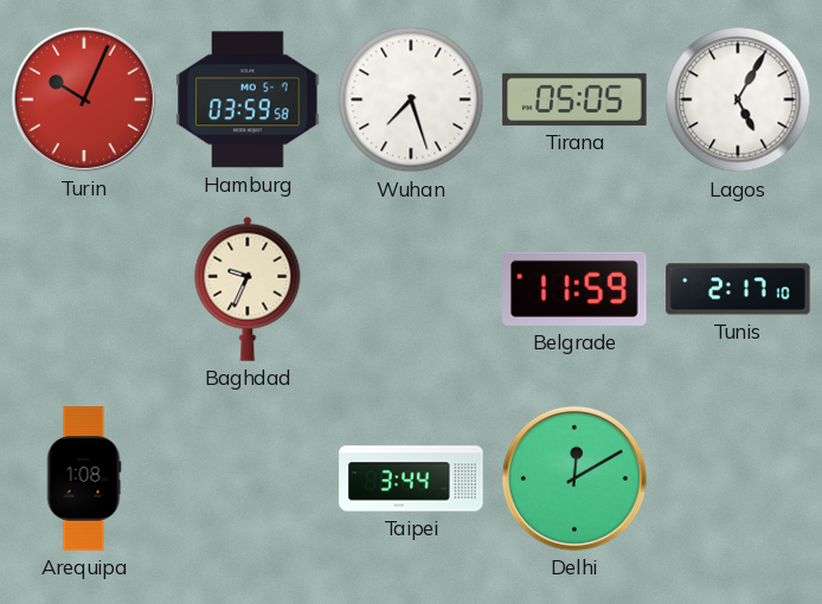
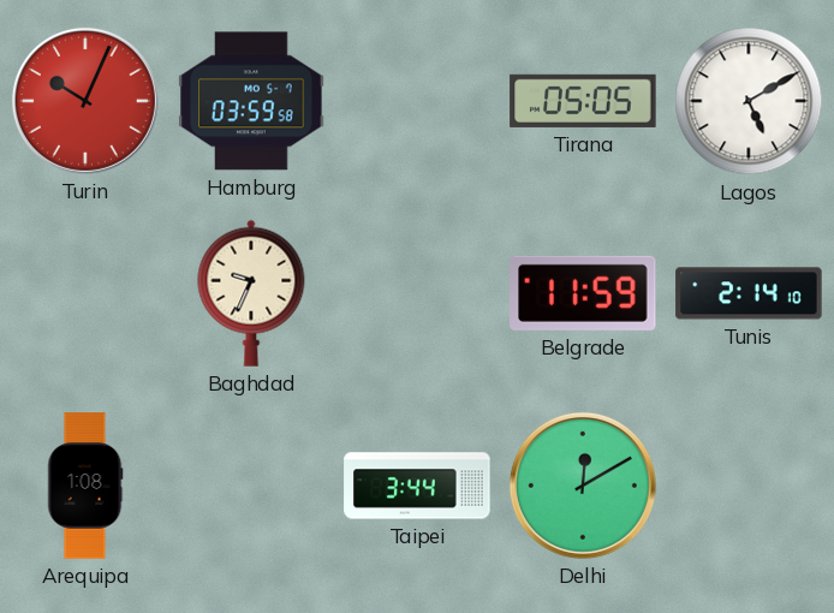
Wuhan: 7:27 -> none (411, 99)
Lagos: 5:05 -> 5:10 (749, 101)
Tunis: 2:17 -> 2:14 (749, 293)
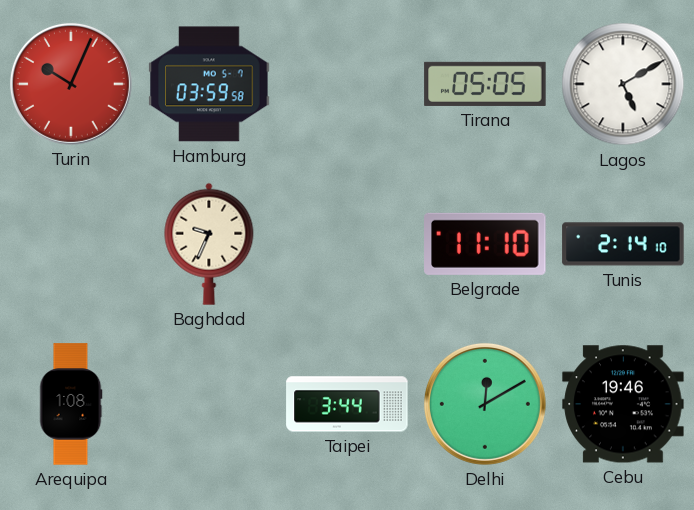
Belgrade: 11:59 -> 11:10 (485, 244)
Cebu: none -> 19:46 (623, 404)
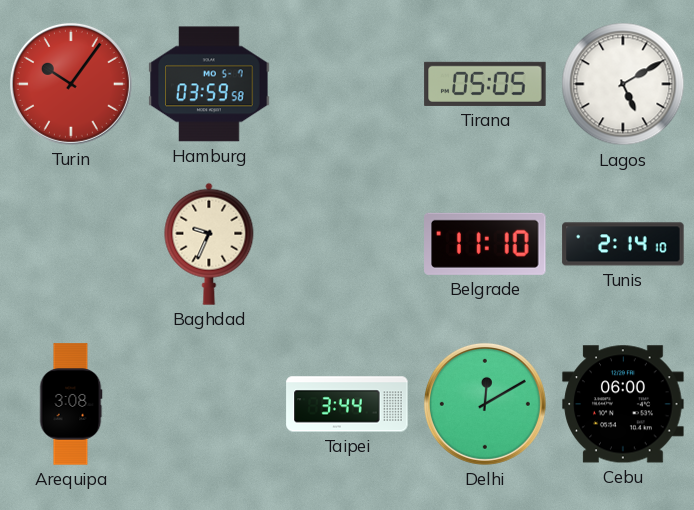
Turin: 10:04 -> 10:06 (71, 84)
Arequipa: 1:08 -> 3:08 (71, 404)
Cebu: 19:46 -> 06:00 (623, 404)
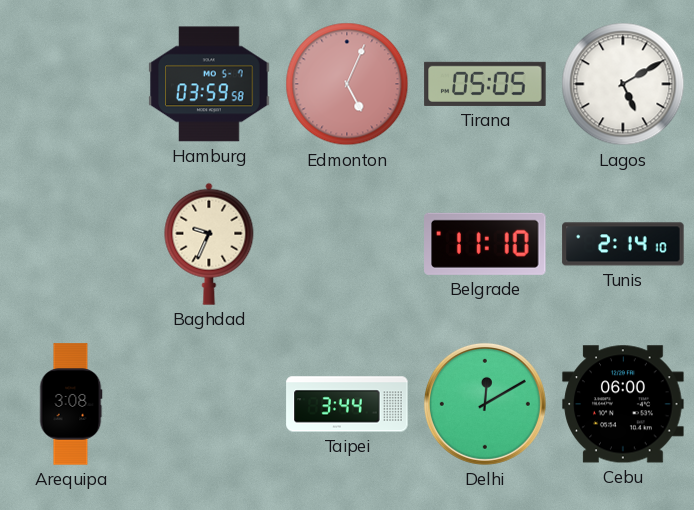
Turin: 10:06 -> none (71, 84)
Edmonton: none -> 5:04 (347, 84)
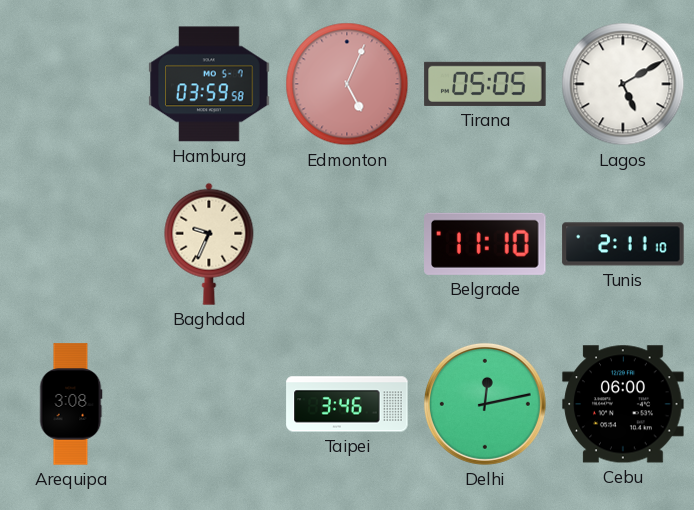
Tunis: 2:14 -> 2:11 (623, 244)
Taipei: 3:44 -> 3:46 (347, 404)
Delhi: 12:10 -> 12:13 (485, 404)
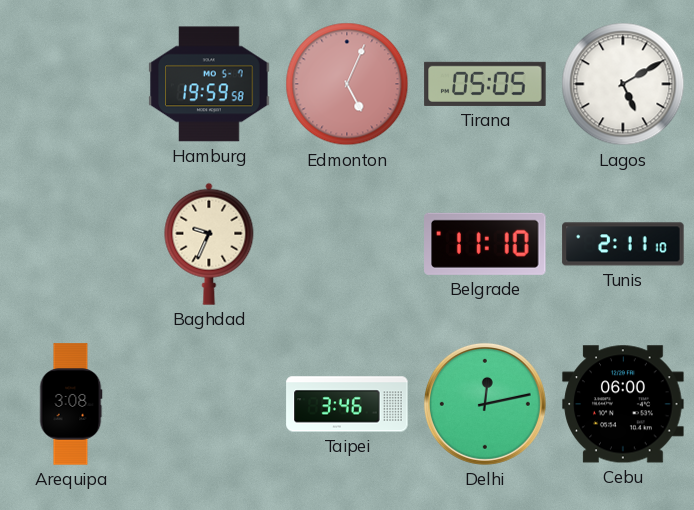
Hamburg: 03:59 -> 19:59 (209, 84)
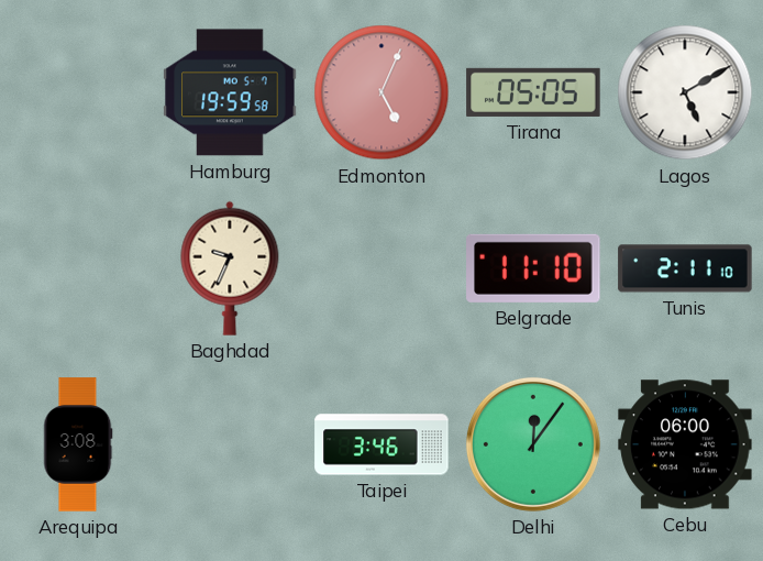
Delhi: 12:13 -> 12:06 (533, 444)
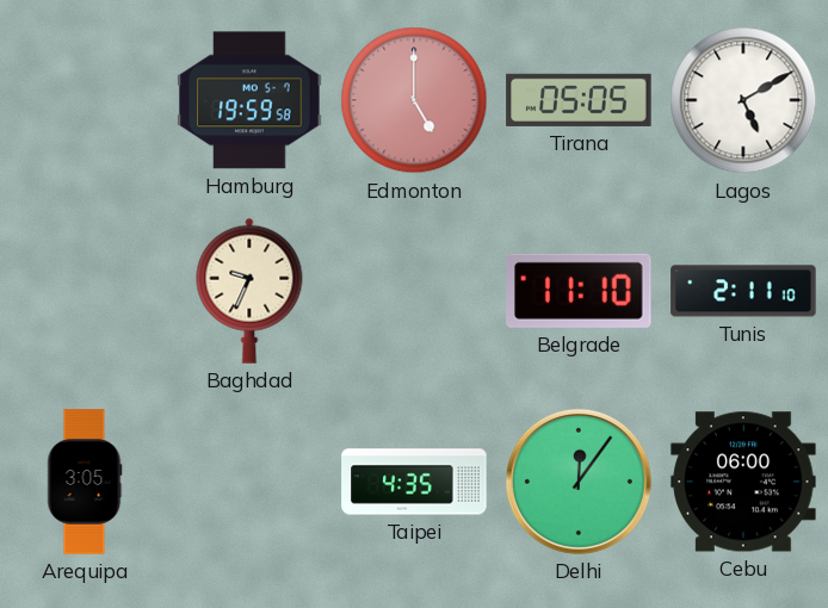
Edmonton: 5:04 -> 5:00 (414, 100)
Arequipa: 3:08 -> 3:05 (85, 482)
Taipei: 3:46 -> 4:35 (414, 482)
